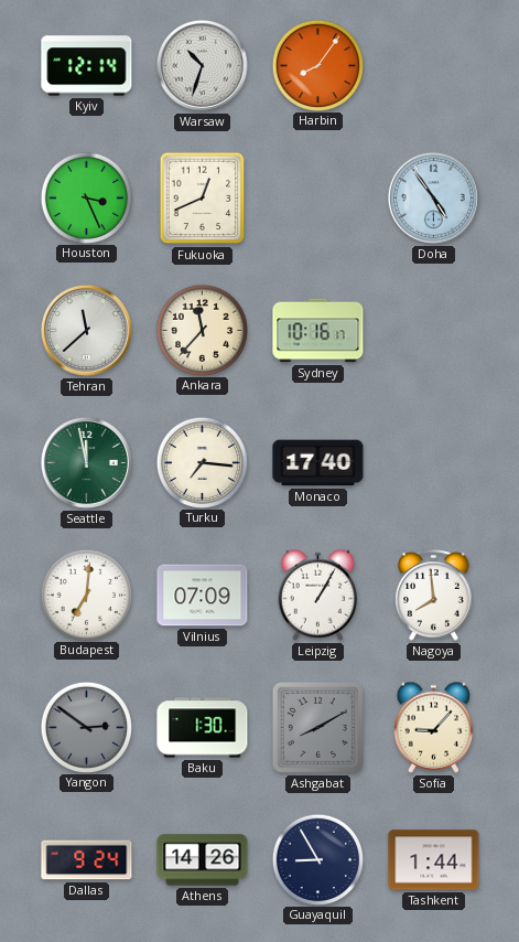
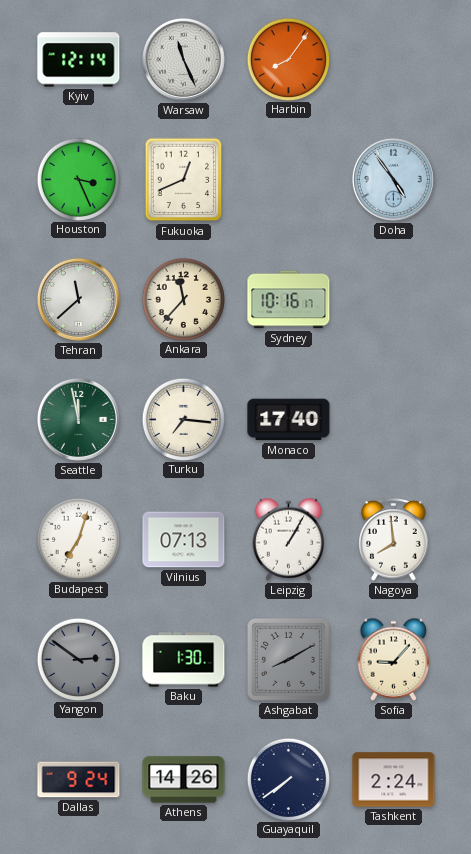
Warsaw: 10:33 -> 11:26 (183, 59)
Budapest: 7:01 -> 7:03 (78, 539)
Vilnius: 07:09 -> 07:13 (184, 540)
Guayaquil: 8:55 -> 7:39 (288, 779)
Tashkent: 1:44 -> 2:24 (394, 780)
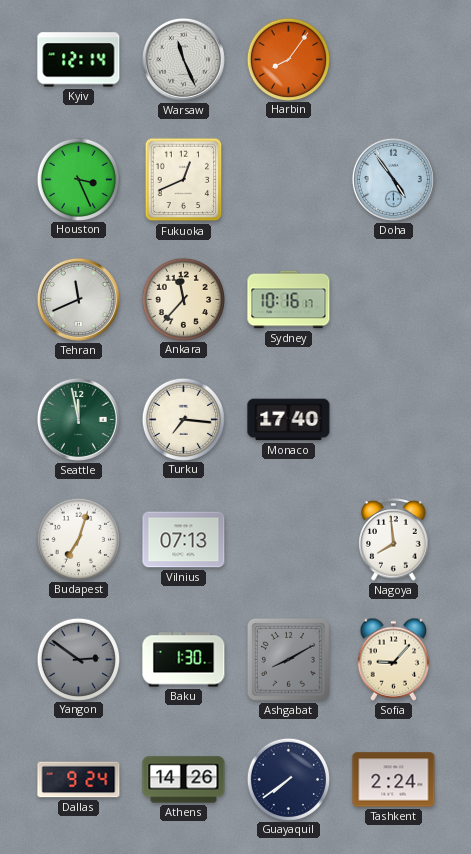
Tehran: 11:38 -> 11:41 (78, 299)
Leipzig: 1:05 -> none (289, 539)
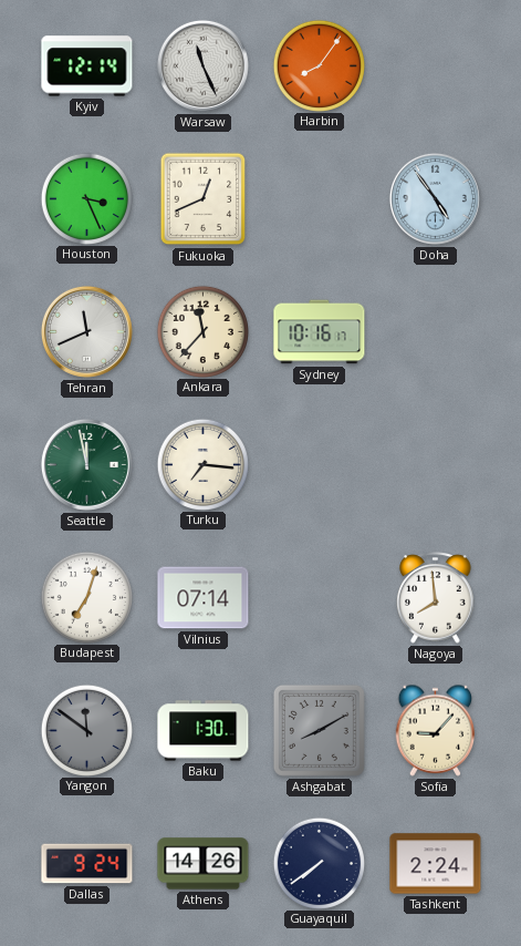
Monaco: 17:40 -> none (289, 420)
Vilnius: 07:13 -> 07:14 (204, 598)
Yangon: 2:51 -> 11:51 (86, 730)
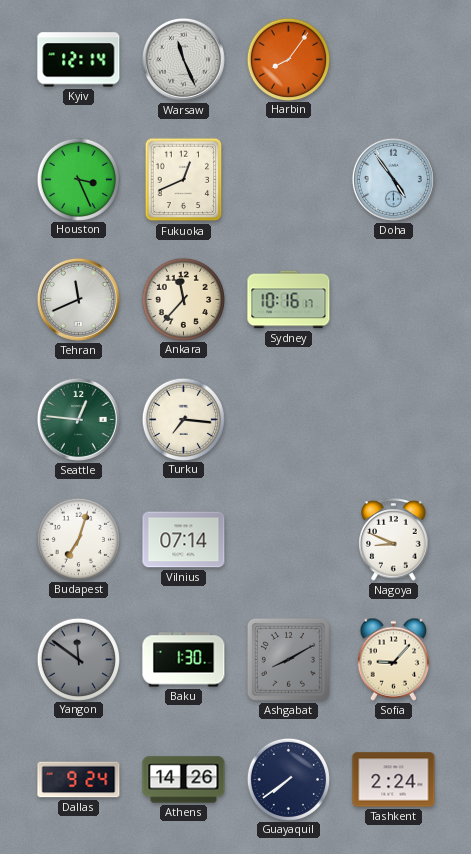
Seattle: 11:58 -> 12:46 (78, 419)
Nagoya: 7:59 -> 8:49 (394, 540)
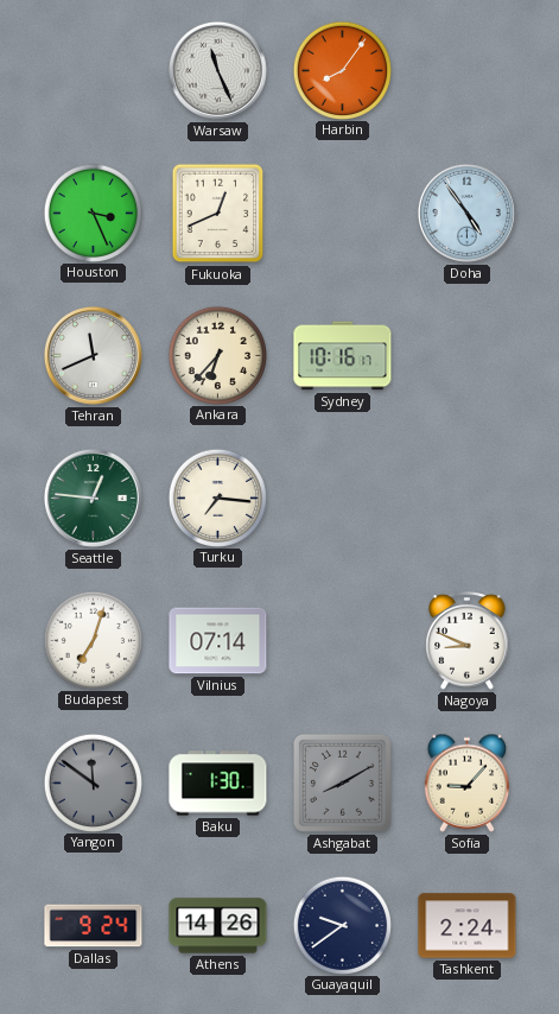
Kyiv: 12:14 -> none (79, 60)
Ankara: 11:37 -> 6:37 (217, 355)
Guayaquil: 7:39 -> 9:39 (342, 925)
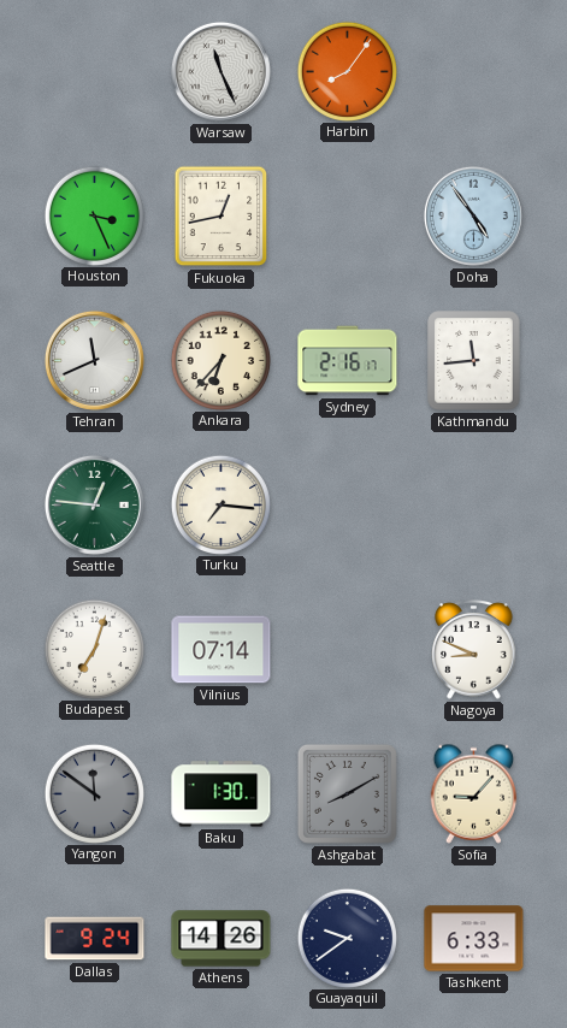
Fukuoka: 12:41 -> 12:43 (222, 217)
Sydney: 10:16 -> 2:16 (348, 361)
Kathmandu: none -> 11:44 (474, 361)
Tashkent: 2:24 -> 6:33 (474, 939)
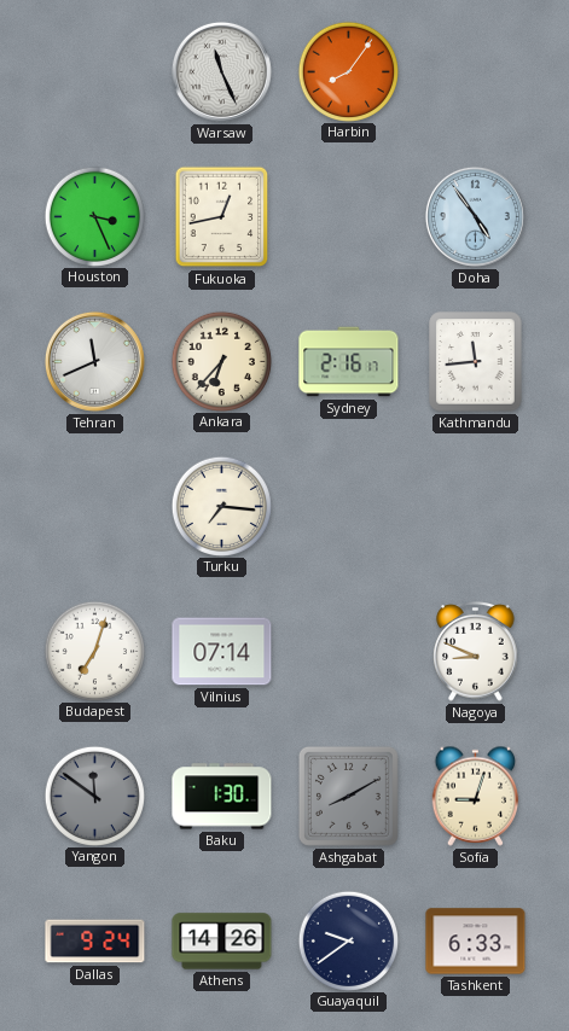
Seattle: 12:46 -> none (94, 504)
Sofia: 9:07 -> 9:03 (476, 796)
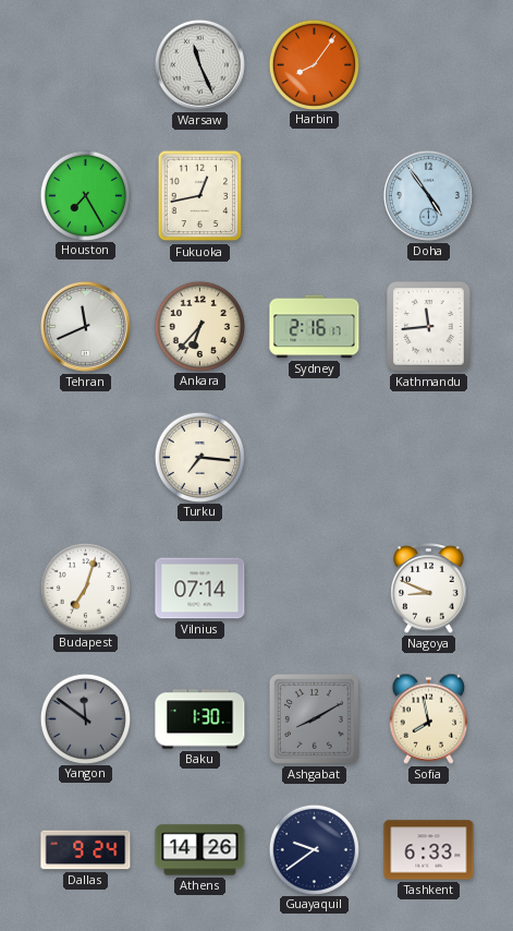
Houston: 3:26 -> 7:25 (85, 195)
Sofia: 9:03 -> 7:58 (429, 718)
